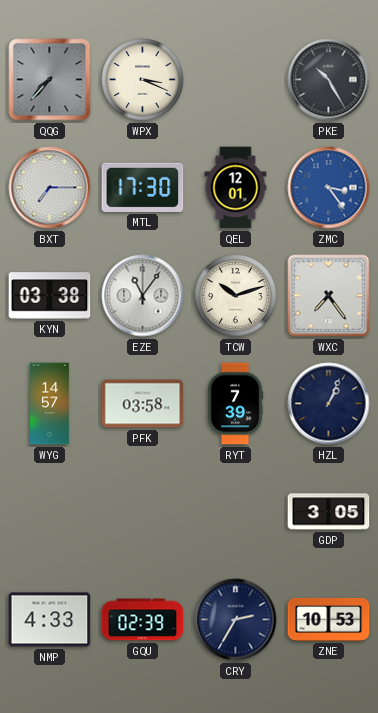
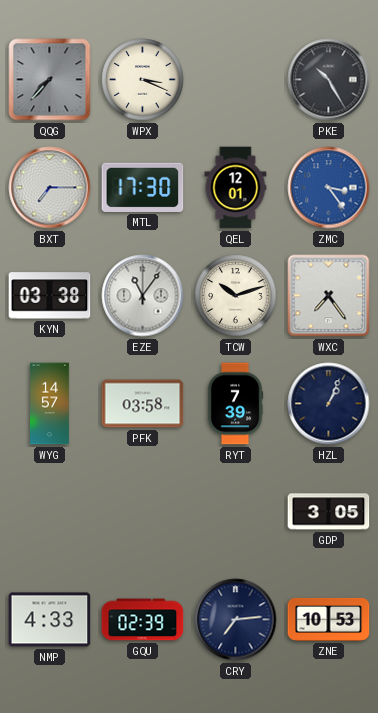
CRY: 2:35 -> 7:14 (236, 620)
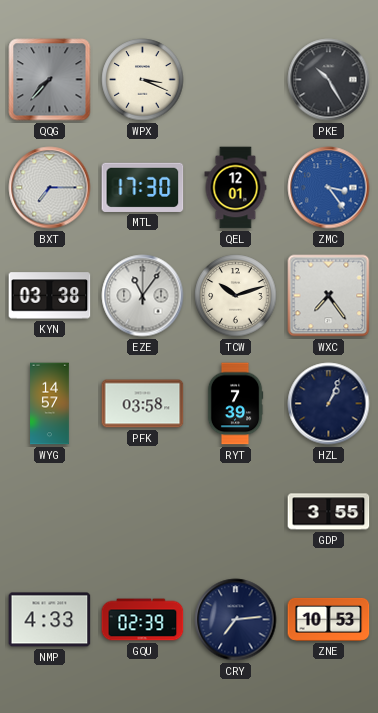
GDP: 3:05 -> 3:55 (329, 512)
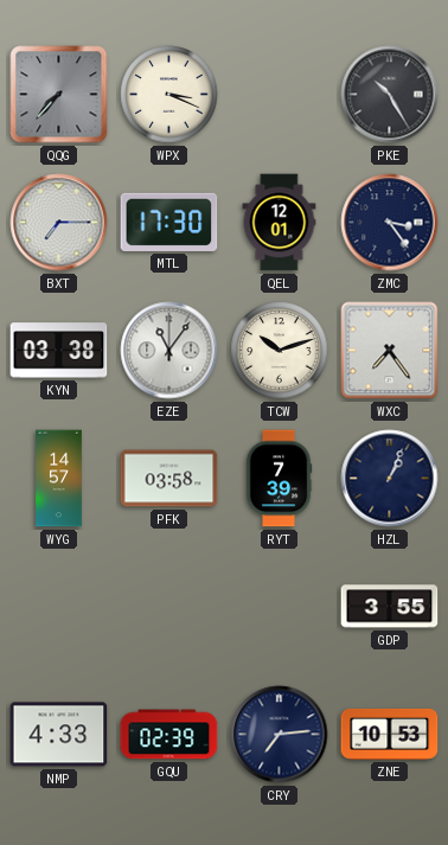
ZMC dial: blue -> navy (390, 223)
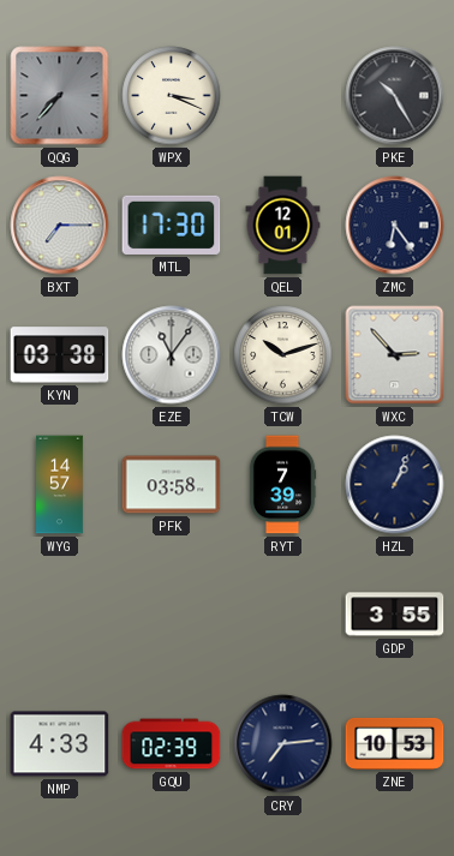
ZMC: 3:24 -> 6:24 (395, 226)
WXC: 7:24 -> 2:53 (395, 355)
